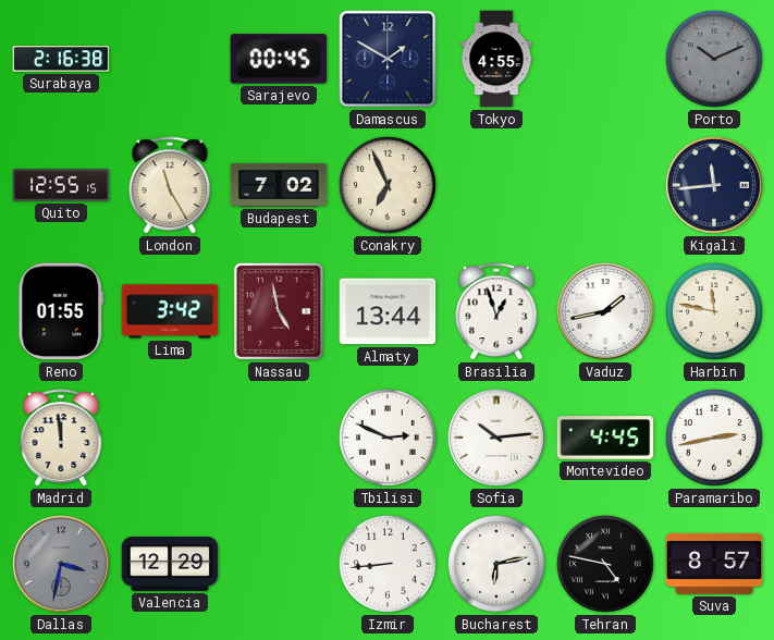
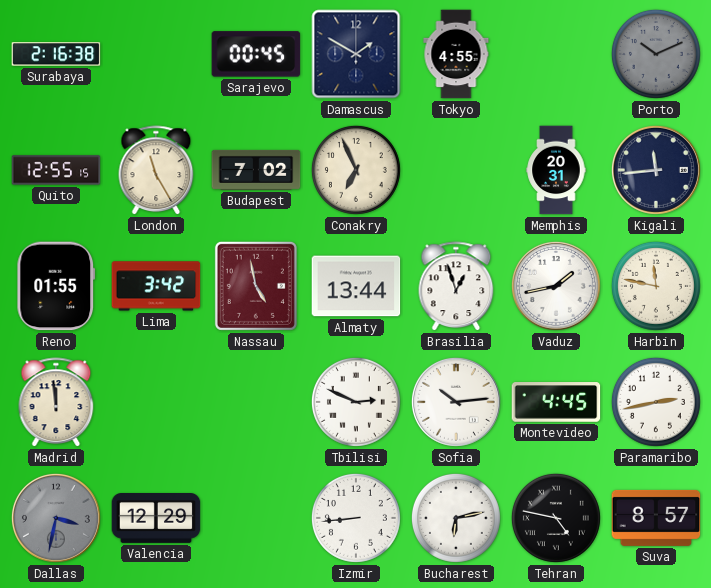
Memphis: none -> 20:31 (556, 170)
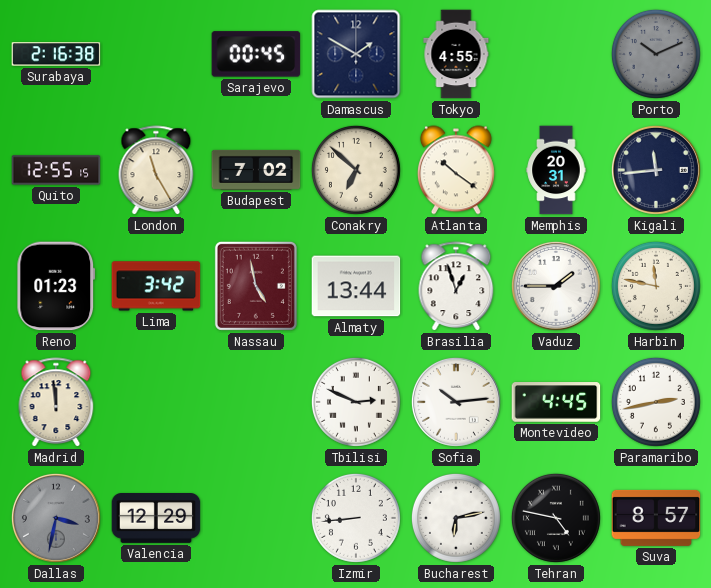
Conakry: 6:56 -> 6:52 (356, 170)
Atlanta: none -> 10:21 (456, 170)
Reno: 01:55 -> 01:23 (56, 286)
Vaduz: 1:43 -> 1:45 (556, 286)
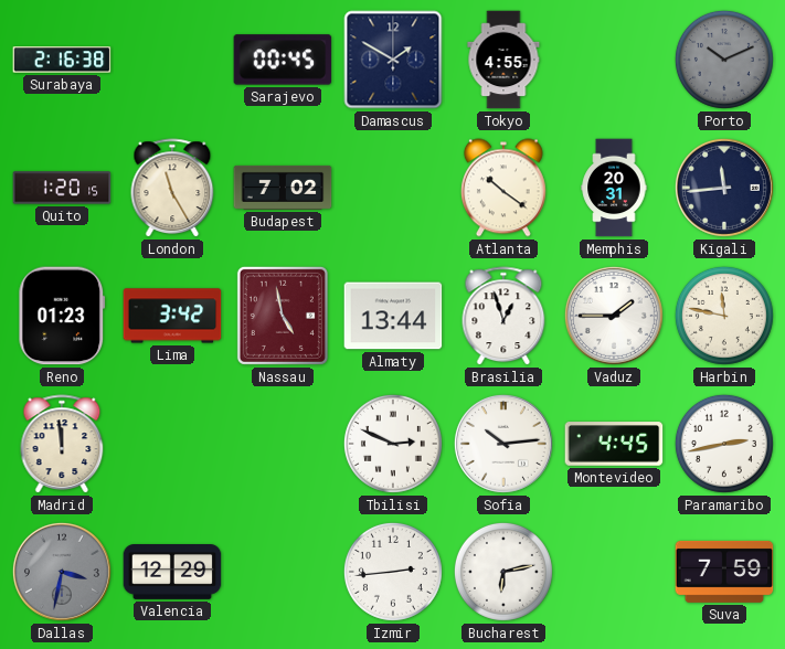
Quito: 12:55 -> 1:20 (62, 188)
Conakry: 6:52 -> none (356, 170)
Izmir: 8:44 -> 2:44 (393, 572)
Tehran: 4:47 -> none (556, 518)
Suva: 8:57 -> 7:59 (724, 572)
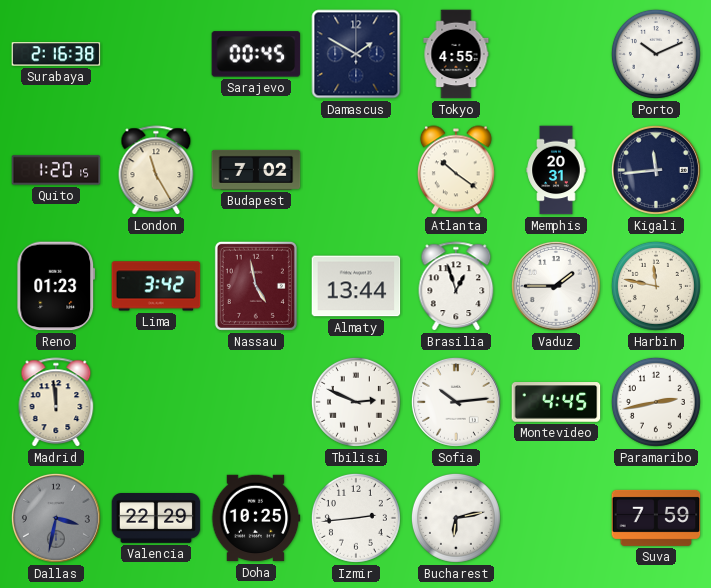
Porto dial: grey -> white (656, 54)
Valencia: 12:29 -> 22:29 (156, 519)
Doha: none -> 10:25 (256, 518)
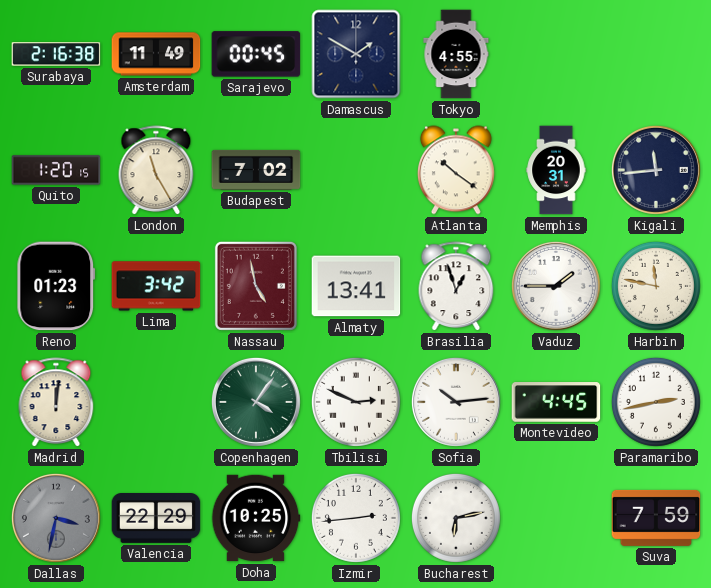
Amsterdam: none -> 11:49 (156, 54)
Porto: 10:11 -> none (656, 54)
Almaty: 13:44 -> 13:41 (356, 286)
Madrid: 11:59 -> 12:01 (56, 403)
Copenhagen: none -> 4:06 (256, 402)
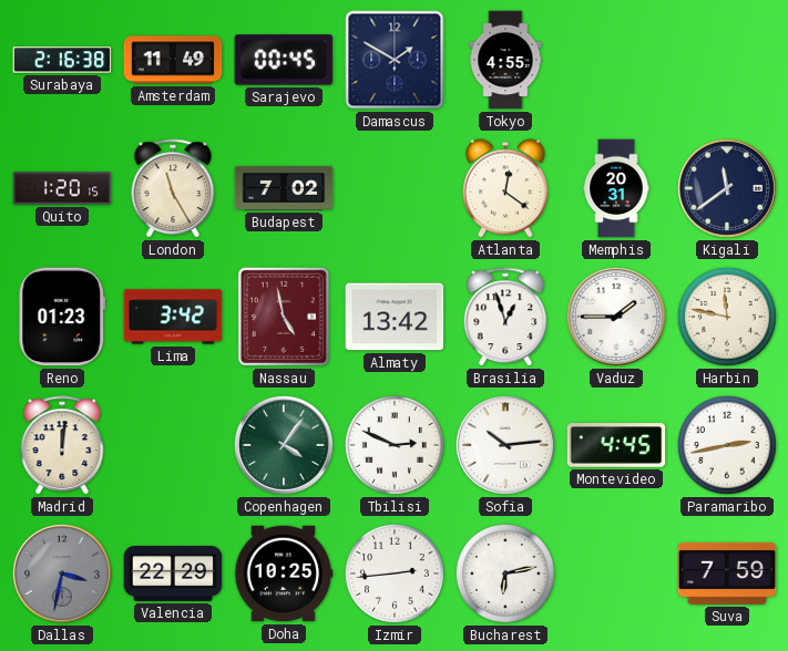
Atlanta: 10:21 -> 12:21 (505, 188)
Kigali: 11:44 -> 11:39 (727, 188)
Almaty: 13:41 -> 13:42 (395, 317)
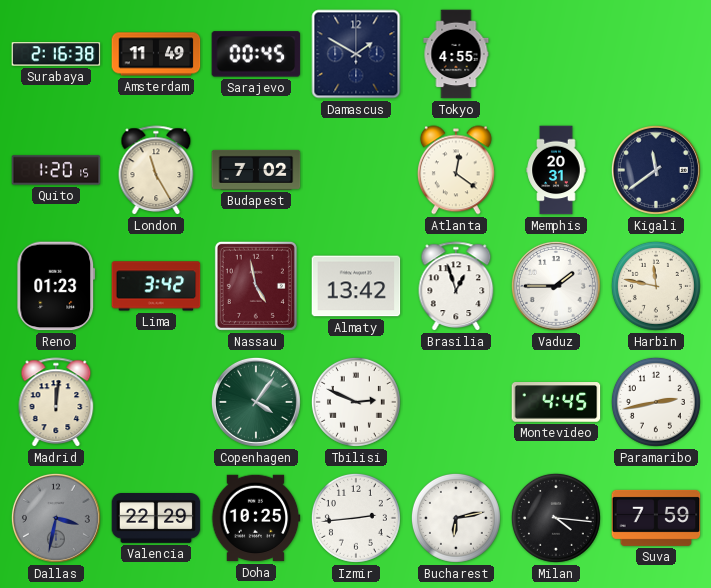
Sofia: 10:14 -> none (505, 445)
Milan: none -> 4:16 (556, 518)
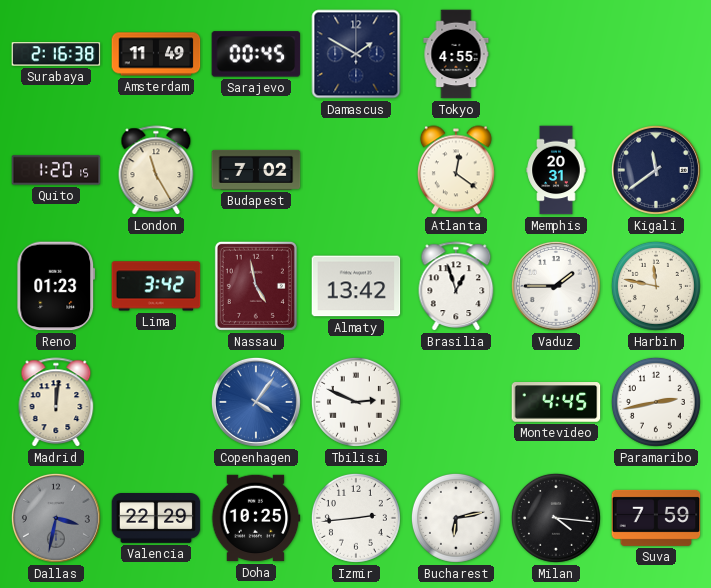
Copenhagen dial: green -> blue (256, 402)
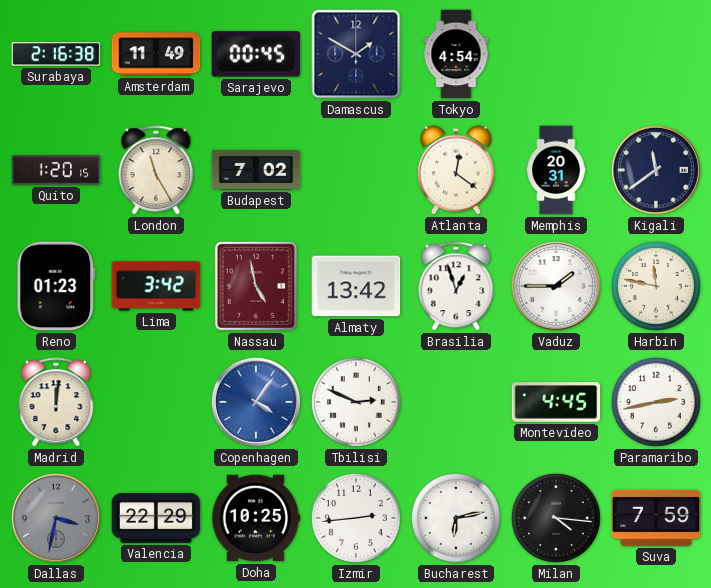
Tokyo: 4:55 -> 4:54 (456, 54)
